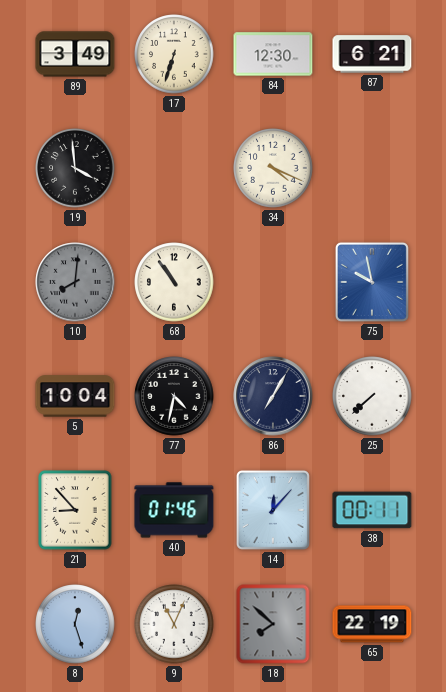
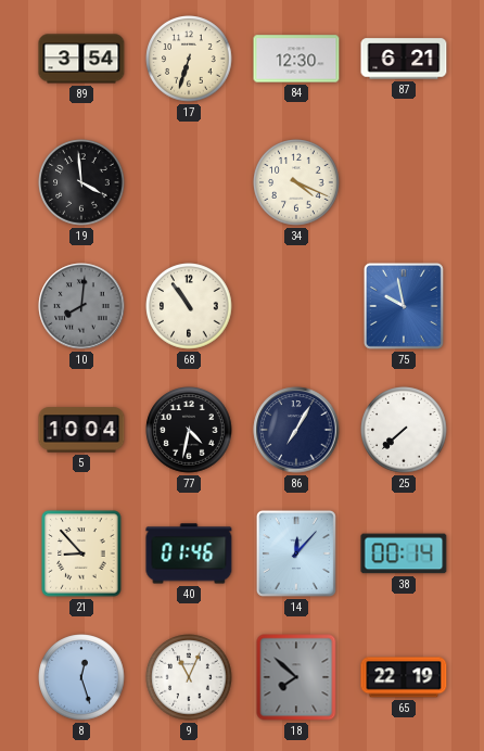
89: 3:49 -> 3:54 (81, 59)
38: 00:11 -> 00:14 (404, 553)
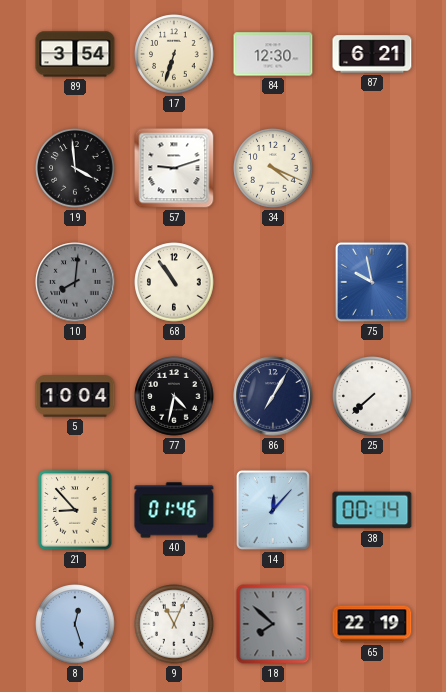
57: none -> 9:12 (174, 168)
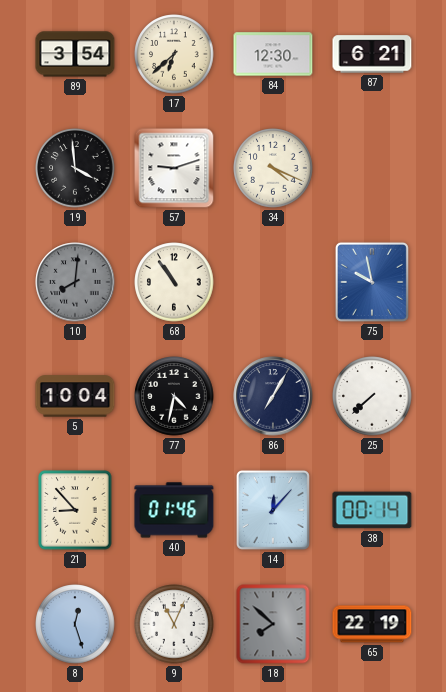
17: 6:33 -> 6:38 (174, 54)
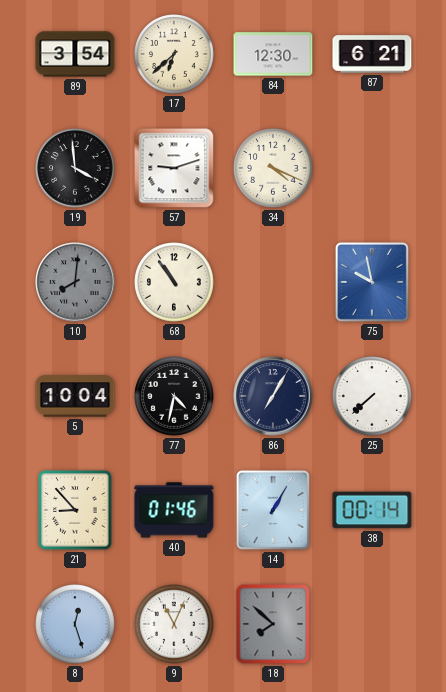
14: 12:07 -> 1:05 (273, 510)
65: 22:19 -> none (372, 624)
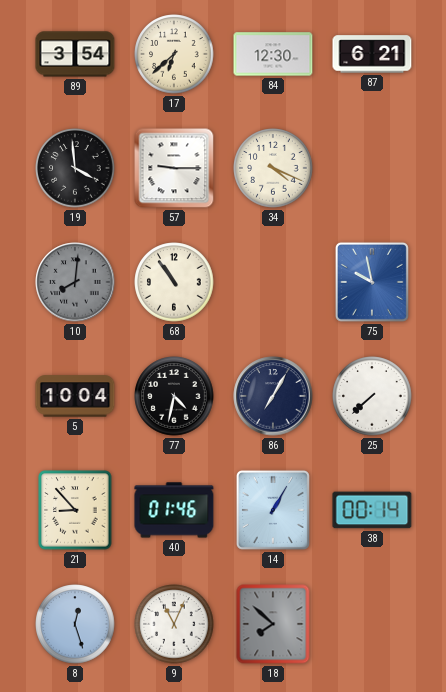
57: 9:12 -> 9:15 (174, 168)
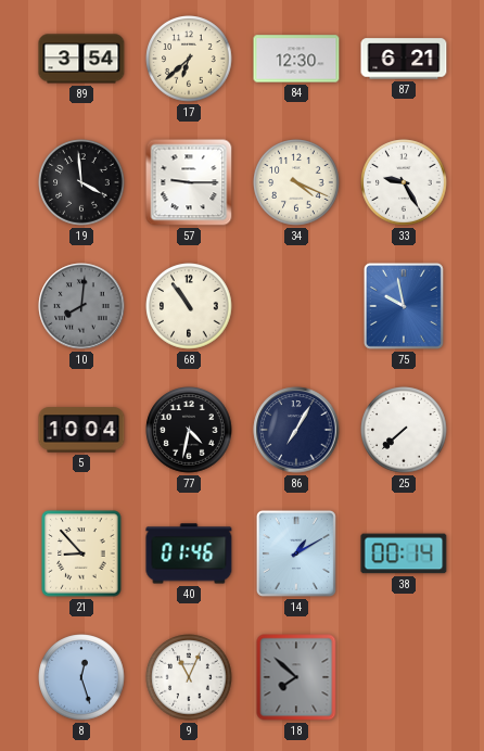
33: none -> 9:25 (404, 182)
14: 1:05 -> 1:10 (296, 553)
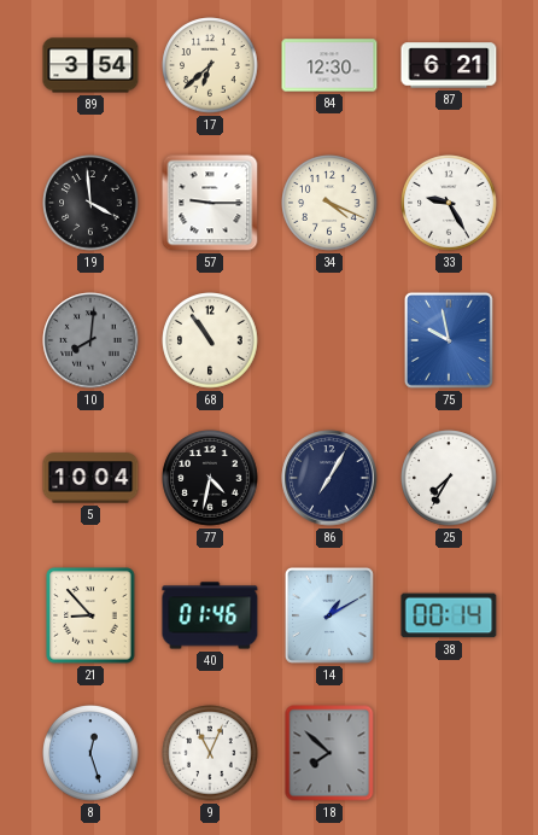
25: 7:38 -> 7:35 (449, 478)
